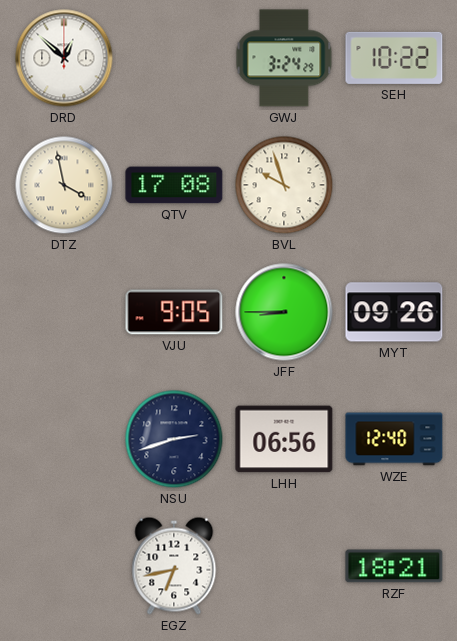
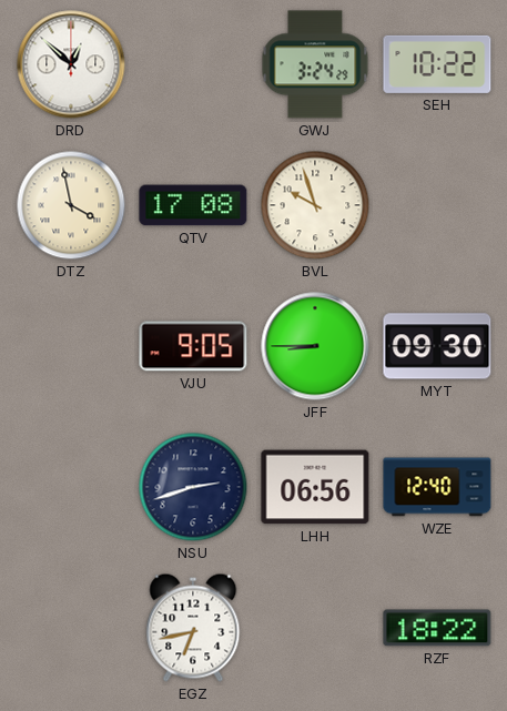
MYT: 09:26 -> 09:30 (437, 346)
RZF: 18:21 -> 18:22 (437, 628)
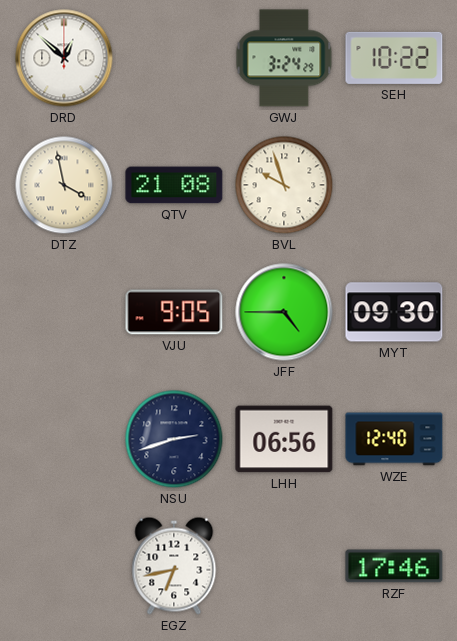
QTV: 17:08 -> 21:08 (174, 185)
JFF: 8:45 -> 4:45 (284, 312)
RZF: 18:22 -> 17:46 (394, 566)
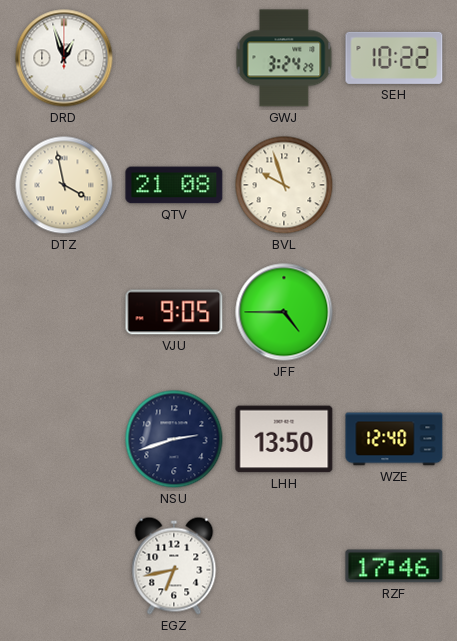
DRD: 12:52 -> 12:57 (64, 58)
MYT: 09:30 -> none (394, 312)
LHH: 06:56 -> 13:50 (284, 439)
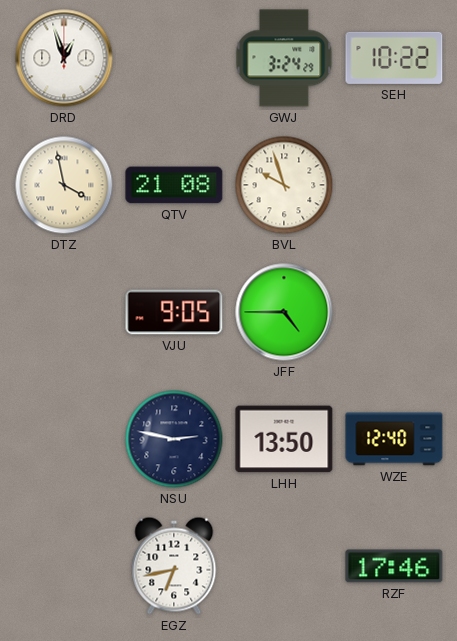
NSU: 2:42 -> 2:47 (174, 439)
